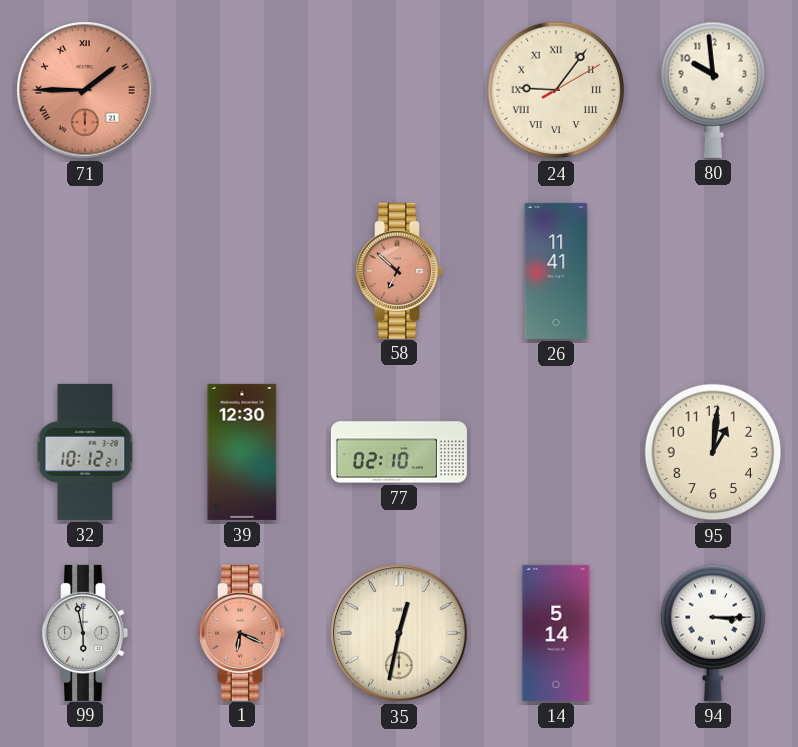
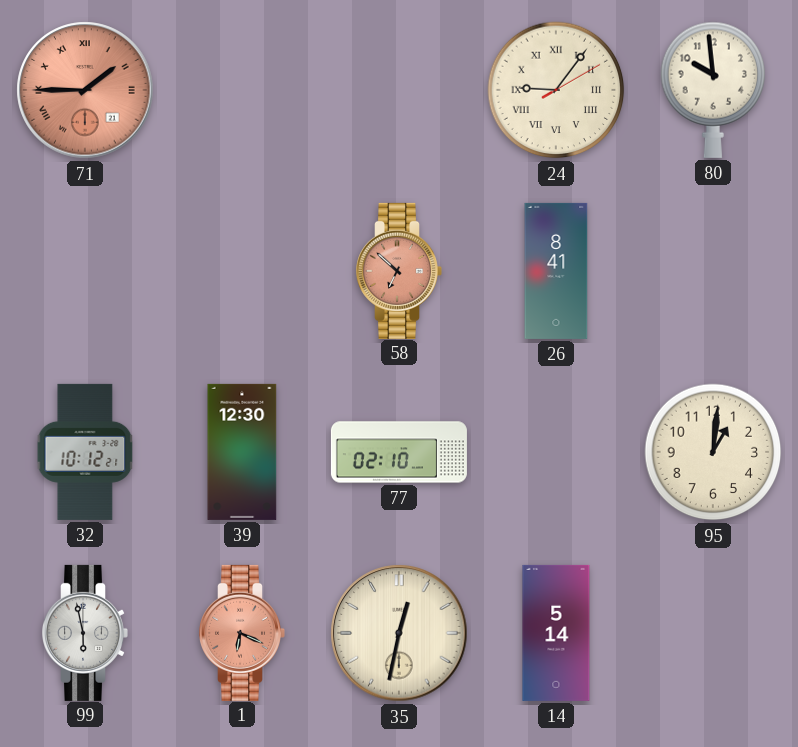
26: 11:41 -> 8:41 (556, 271)
94: 3:15 -> none (713, 633)
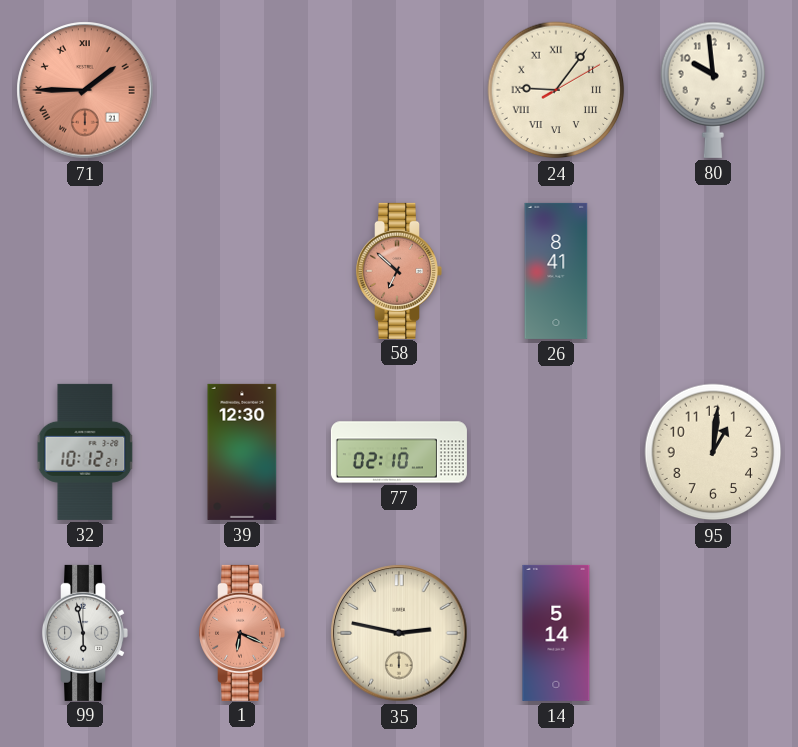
35: 12:32 -> 2:47 (399, 633)
